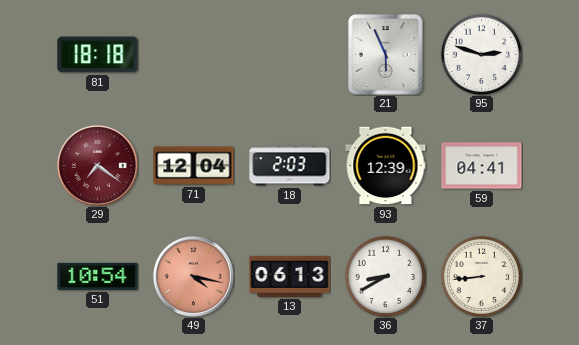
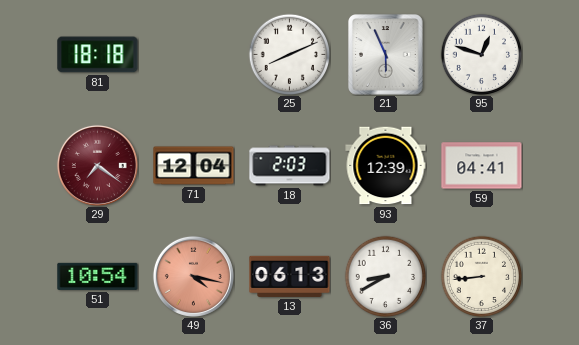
25: none -> 8:11 (289, 54)
95: 2:48 -> 12:48 (481, 54)
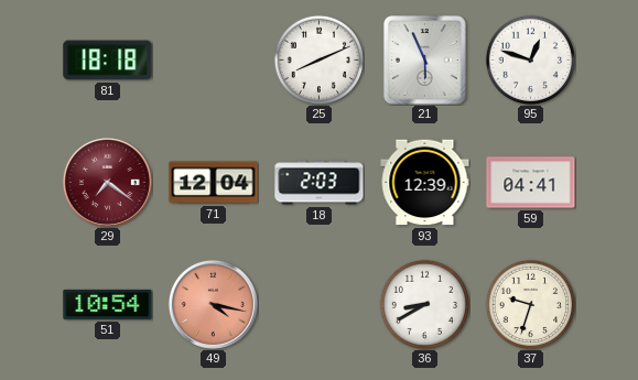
13: 06:13 -> none (290, 276)
37: 8:44 -> 9:33 (530, 304)
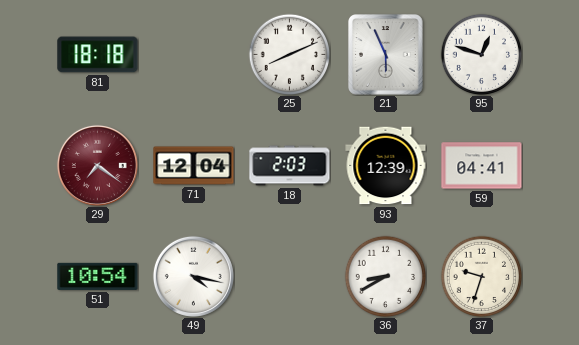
49 dial: salmon -> white (193, 276)
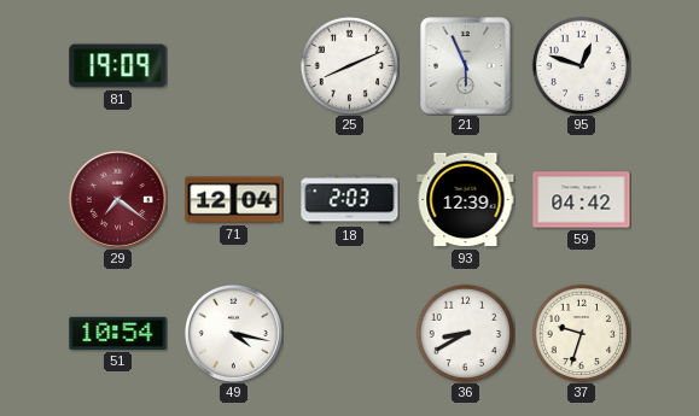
81: 18:18 -> 19:09 (118, 66)
59: 04:41 -> 04:42 (582, 200)
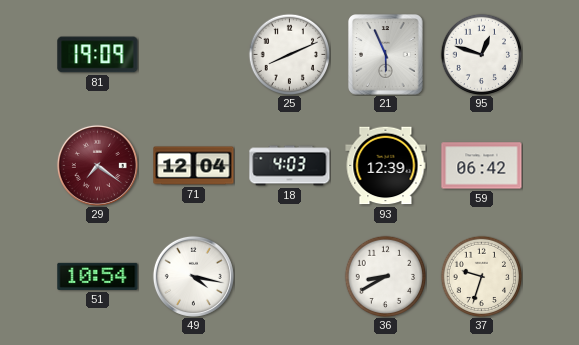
18: 2:03 -> 4:03 (290, 166)
59: 04:42 -> 06:42 (482, 166)
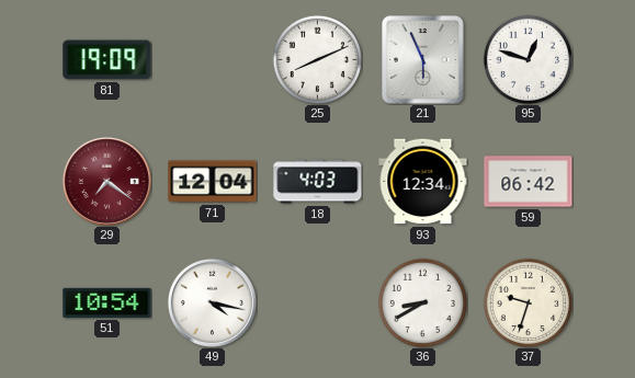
93: 12:39 -> 12:34 (423, 182)
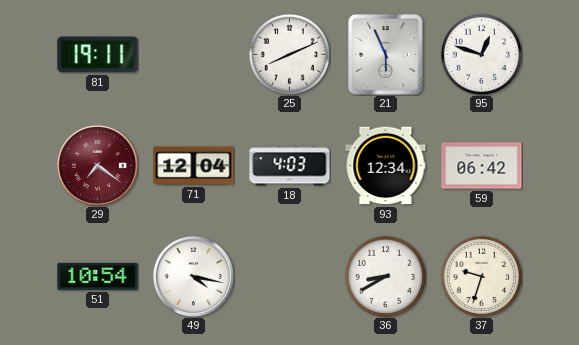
81: 19:09 -> 19:11 (98, 55)
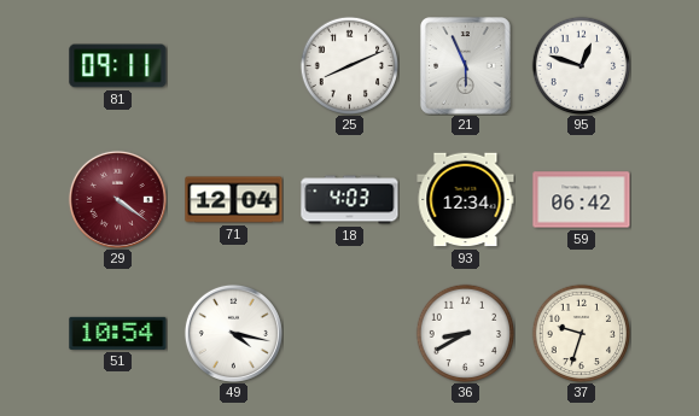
81: 19:11 -> 09:11 (118, 66)
29: 7:21 -> 4:21 (117, 199)
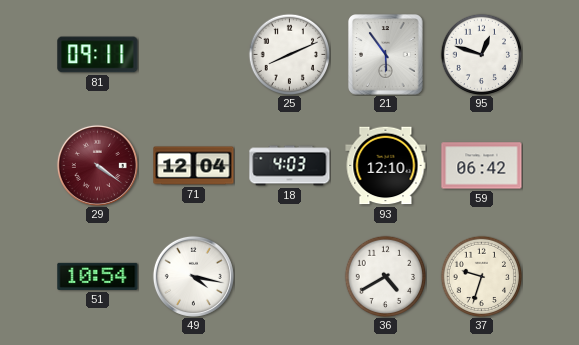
21: 5:56 -> 5:54 (386, 55)
93: 12:34 -> 12:10 (386, 166)
36: 8:40 -> 4:40 (385, 276)
